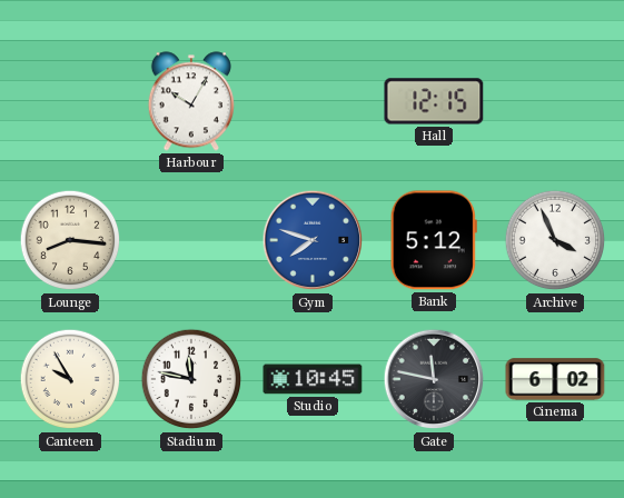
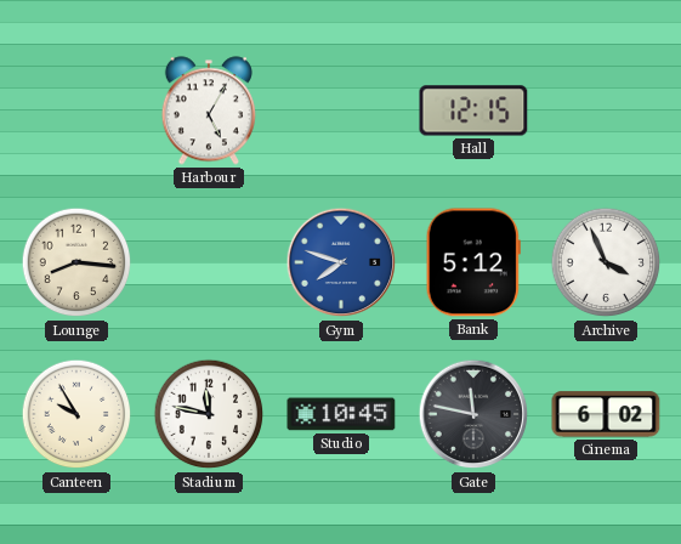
Harbour: 10:05 -> 5:05 (209, 110)
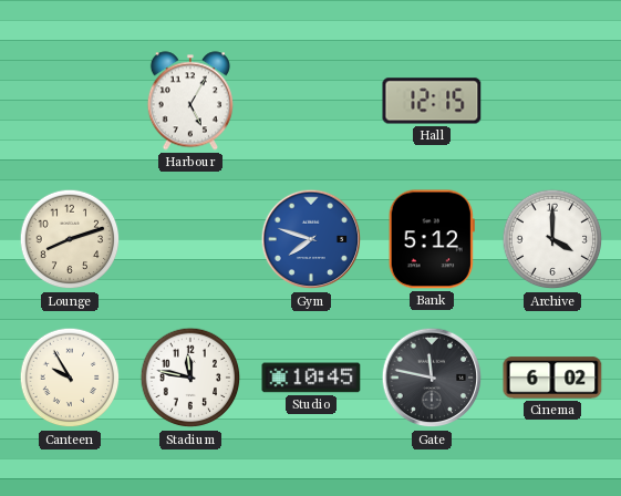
Lounge: 8:16 -> 8:12 (70, 239)
Archive: 3:56 -> 4:00 (552, 239)
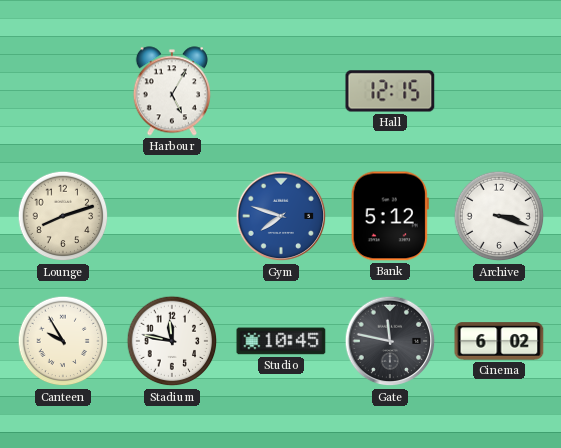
Archive: 4:00 -> 3:18 (499, 216)
